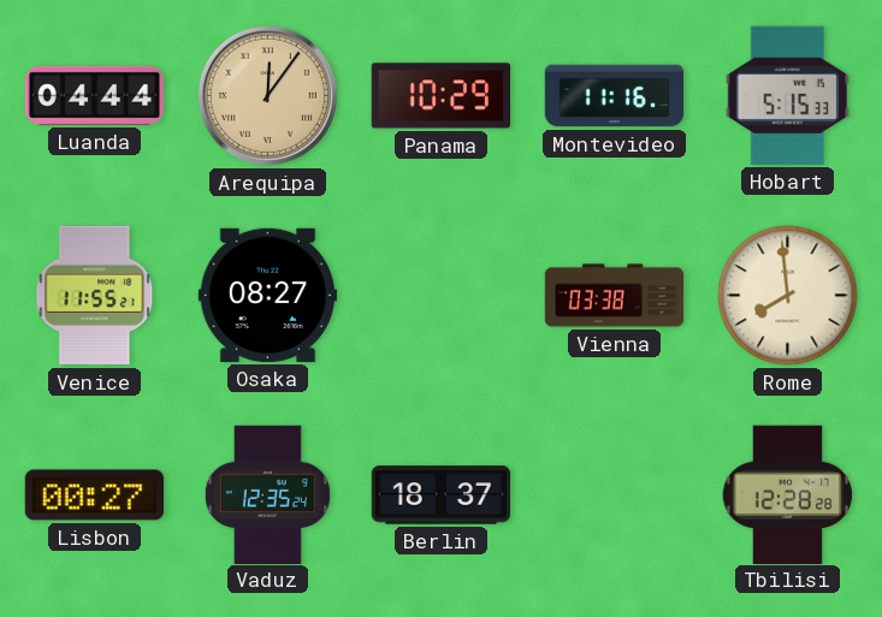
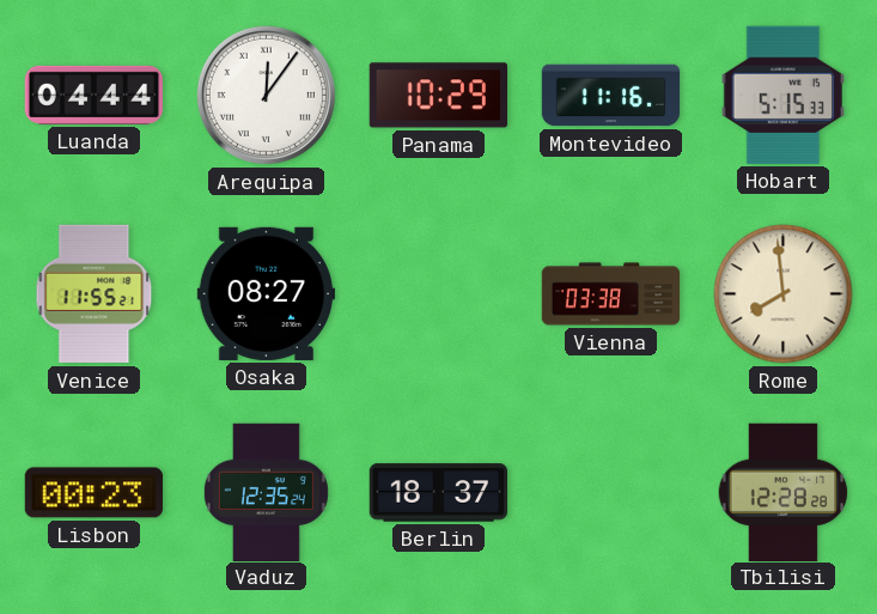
Arequipa dial: champagne -> white (266, 95)
Lisbon: 00:27 -> 00:23 (93, 493)
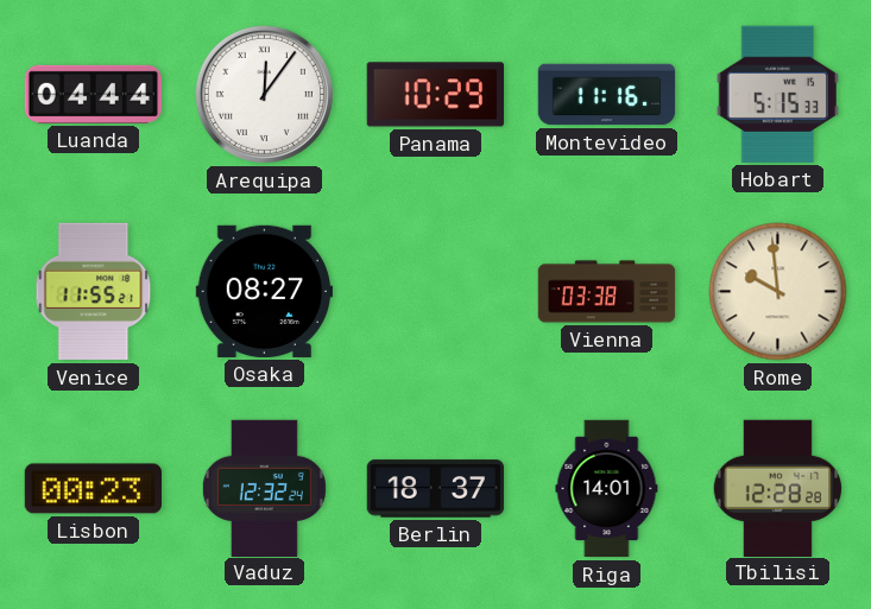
Rome: 7:59 -> 9:59 (778, 292)
Vaduz: 12:35 -> 12:32 (264, 488)
Riga: none -> 14:01 (607, 489)
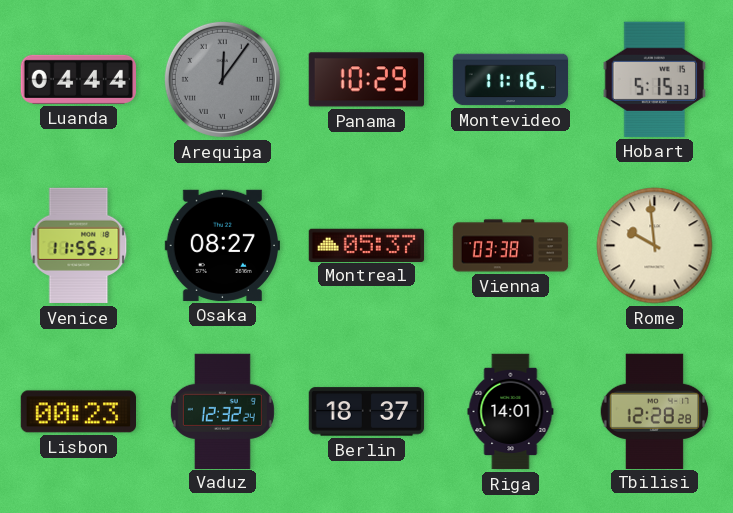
Arequipa dial: white -> grey (222, 79)
Montreal: none -> 05:37 (367, 245)
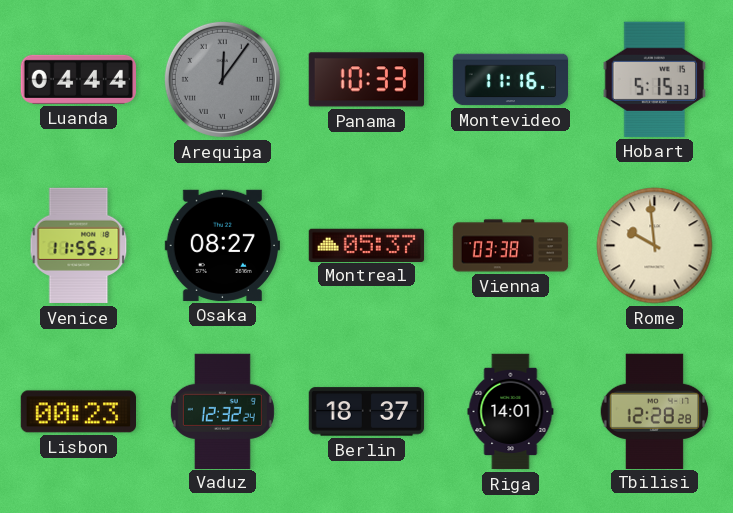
Panama: 10:29 -> 10:33 (366, 80)
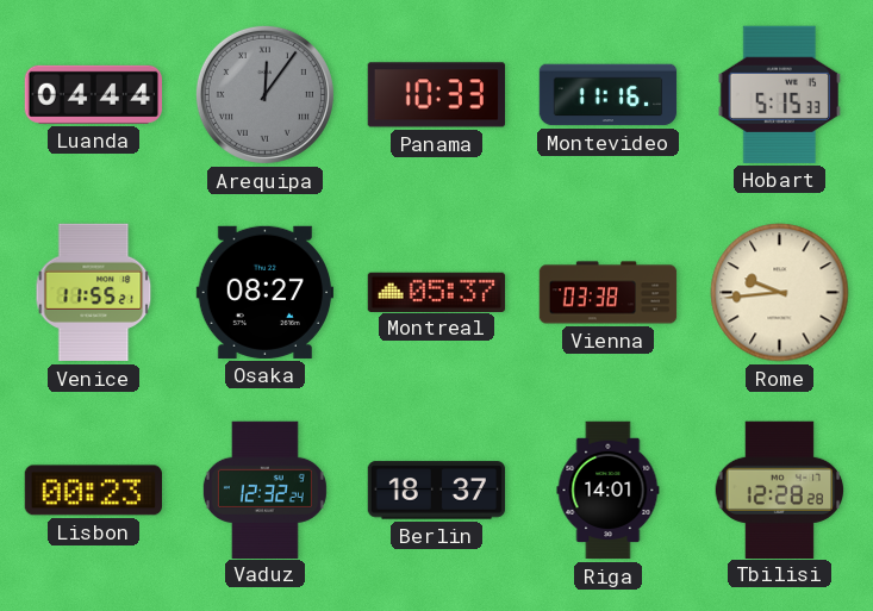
Rome: 9:59 -> 9:44 (780, 293)
